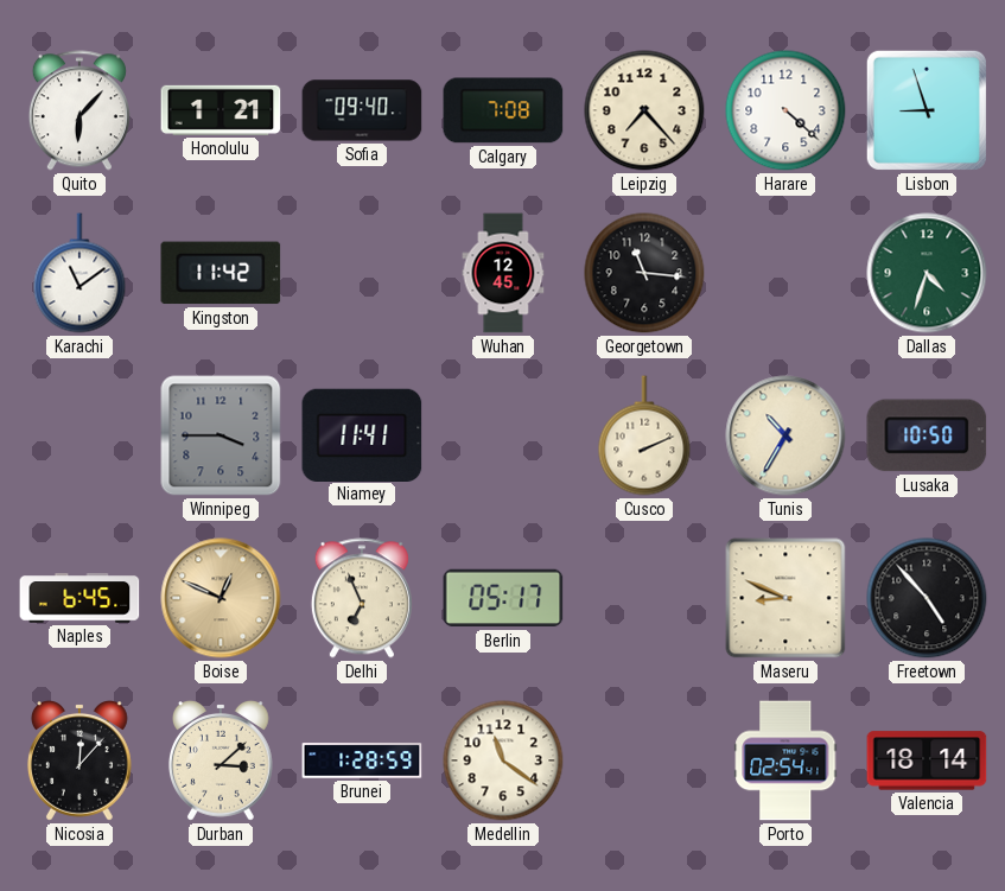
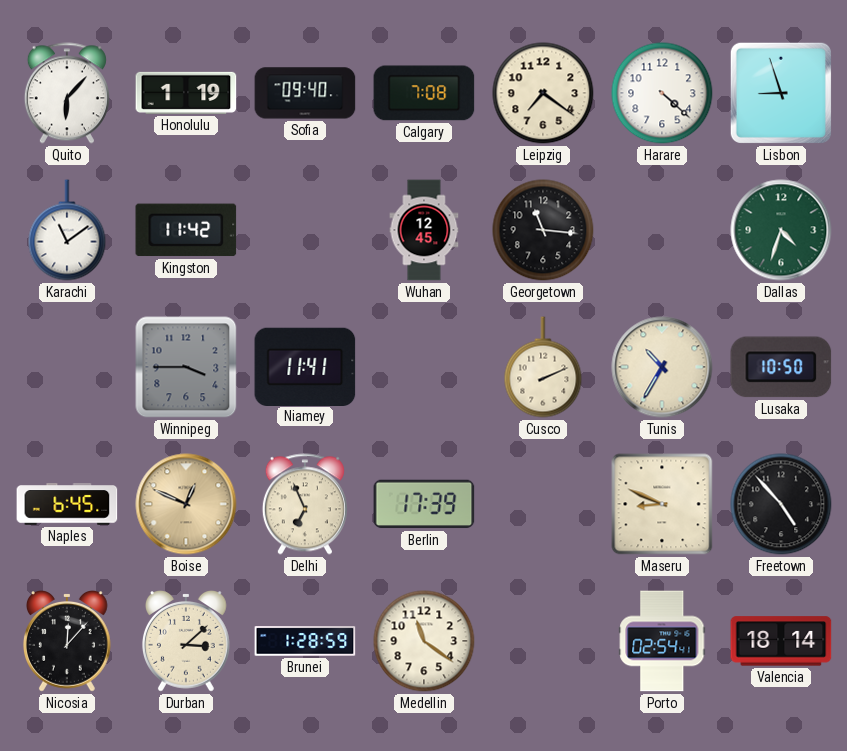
Honolulu: 1:21 -> 1:19 (186, 93)
Leipzig: 7:23 -> 7:21 (543, 93)
Berlin: 05:17 -> 17:39 (424, 504)
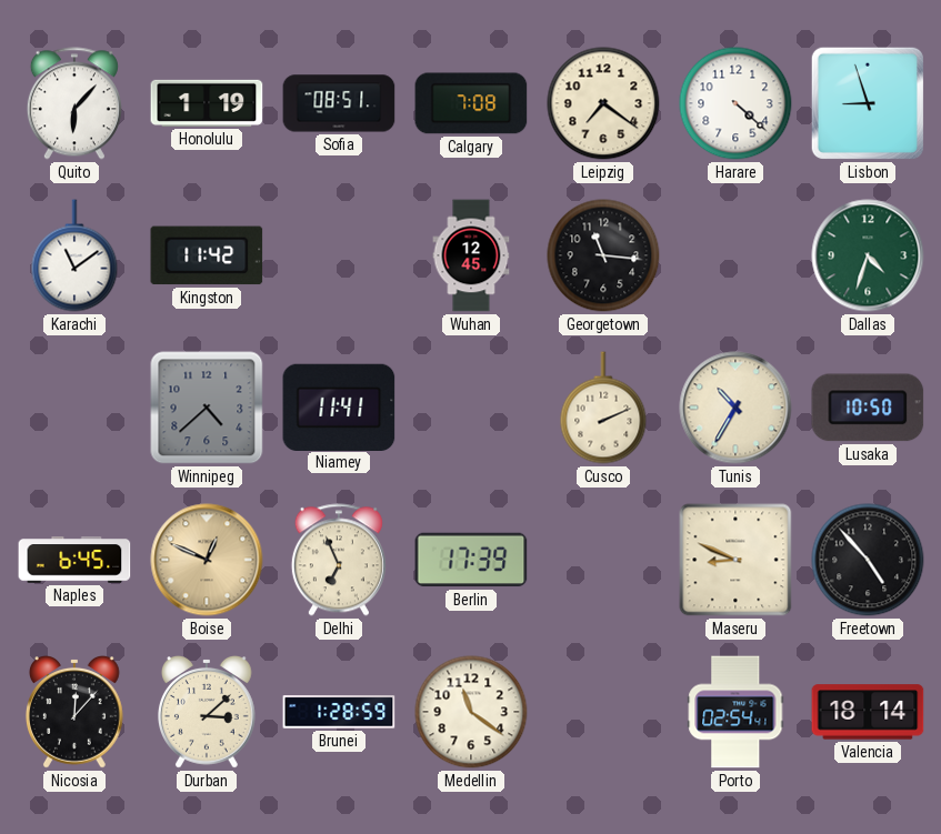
Sofia: 09:40 -> 08:51 (339, 103)
Winnipeg: 3:45 -> 4:38 (207, 408)
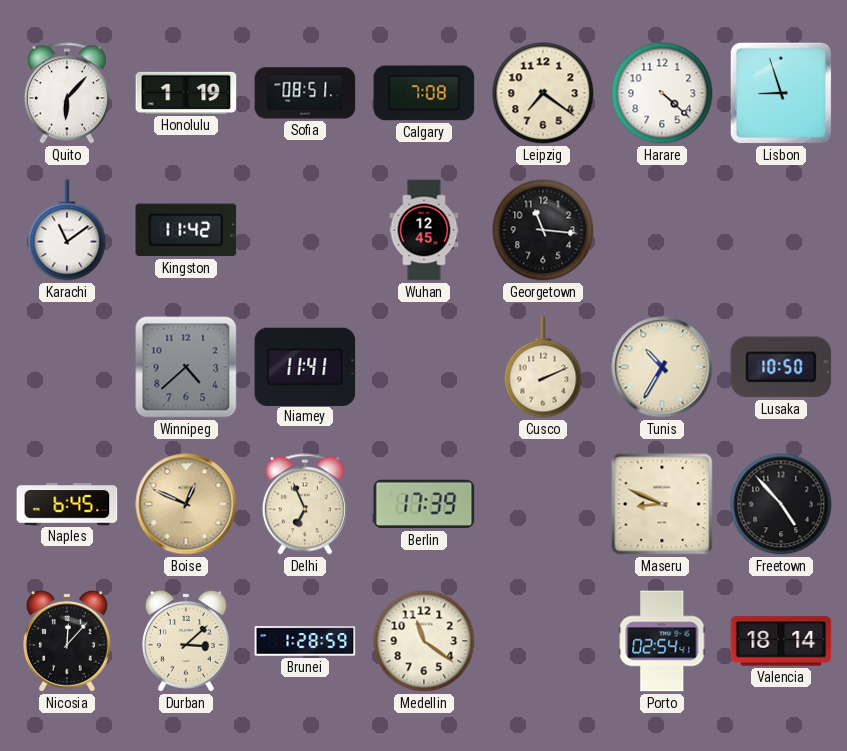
Dallas: 4:33 -> none (868, 255)
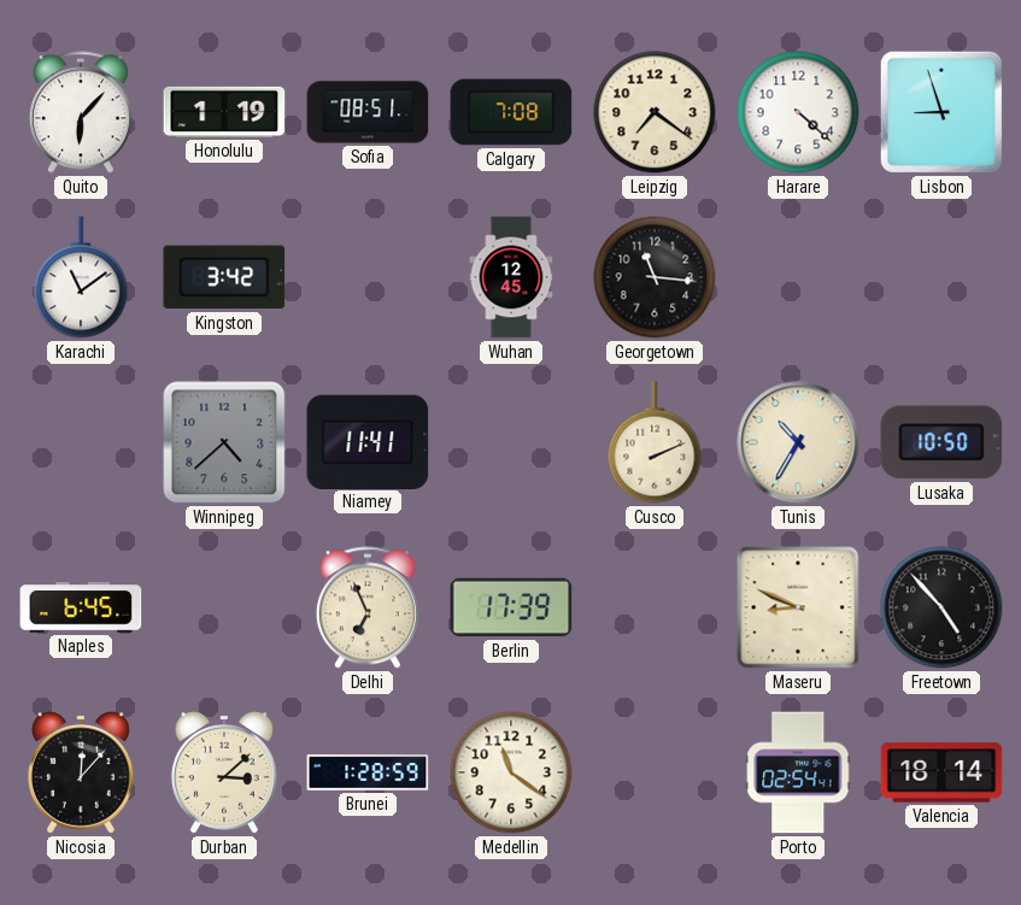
Kingston: 11:42 -> 3:42 (224, 277)
Boise: 12:49 -> none (186, 504)
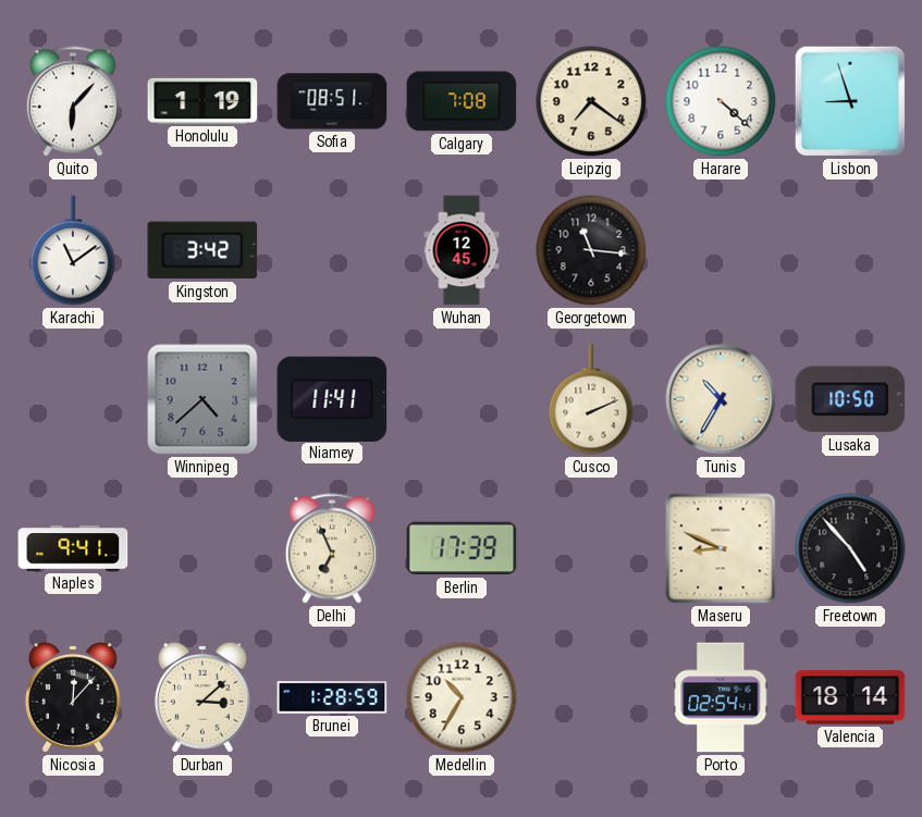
Naples: 6:45 -> 9:41 (73, 548)
Medellin: 11:21 -> 10:35 (462, 697)
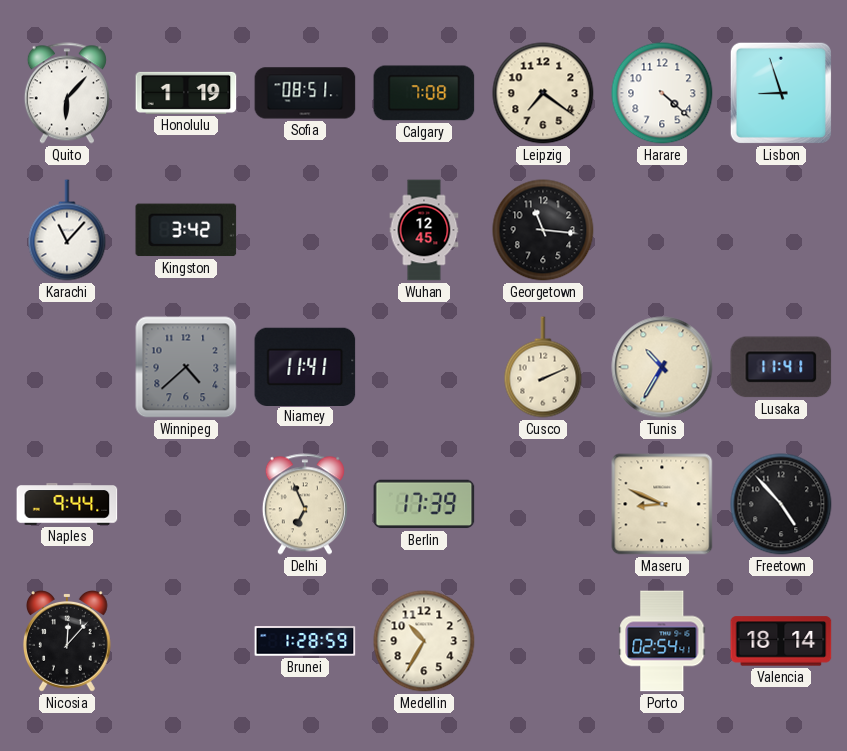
Karachi: 11:09 -> 11:07 (67, 230)
Lusaka: 10:50 -> 11:41 (781, 367)
Naples: 9:41 -> 9:44 (67, 504)
Durban: 3:08 -> none (202, 698)
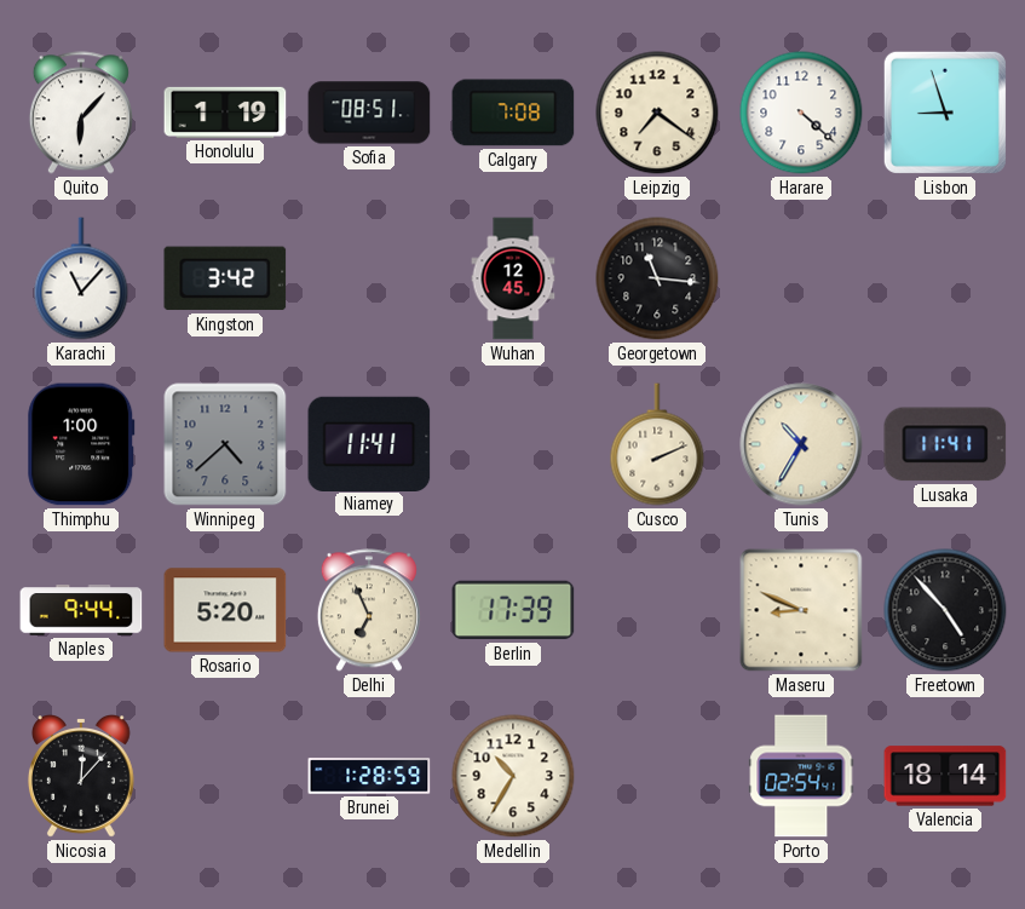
Thimphu: none -> 1:00 (81, 444)
Rosario: none -> 5:20 (225, 610)
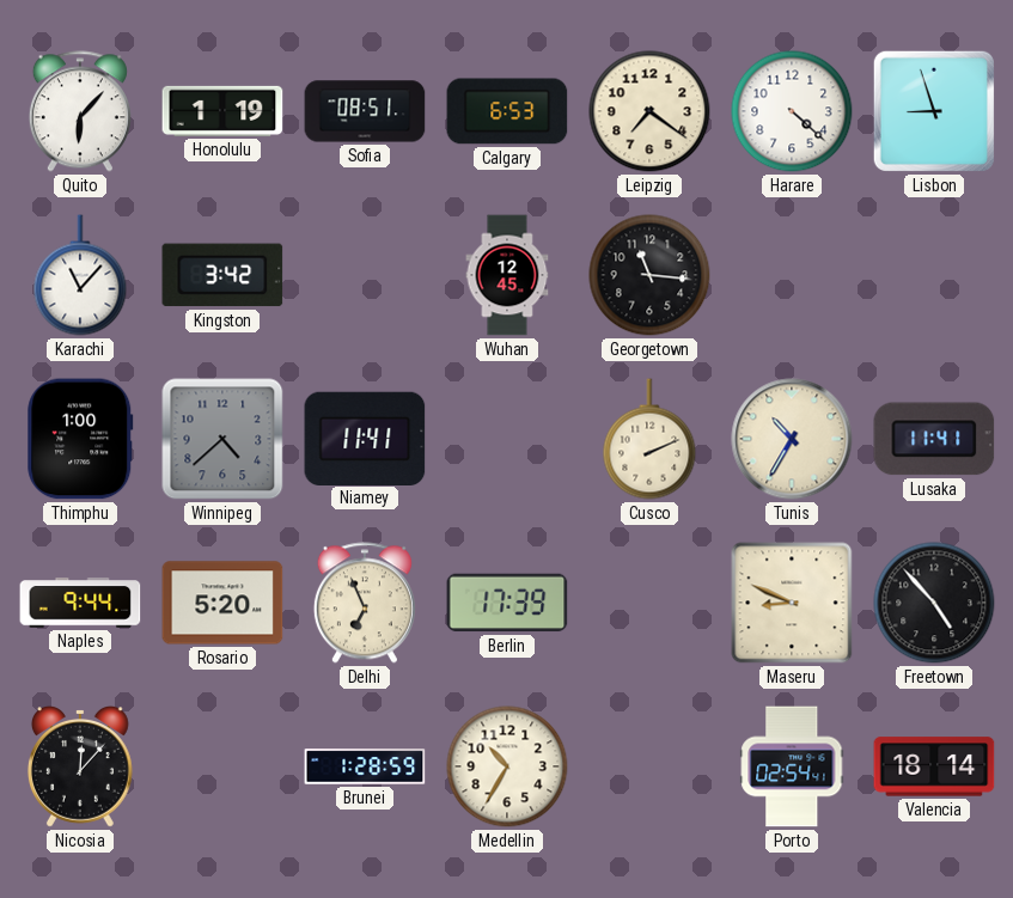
Calgary: 7:08 -> 6:53 (507, 111)
